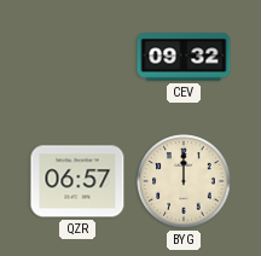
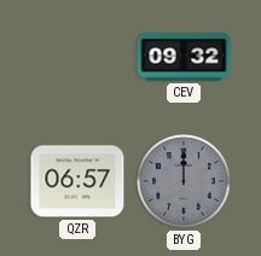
BYG dial: cream -> grey (184, 181)
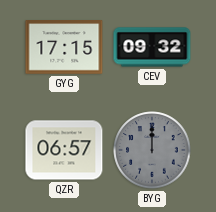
GYG: none -> 17:15 (64, 47)
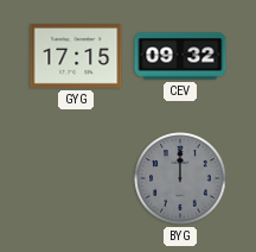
QZR: 06:57 -> none (64, 150)
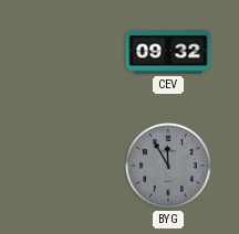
GYG: 17:15 -> none (76, 56)
BYG: 12:00 -> 11:55 (168, 166)
